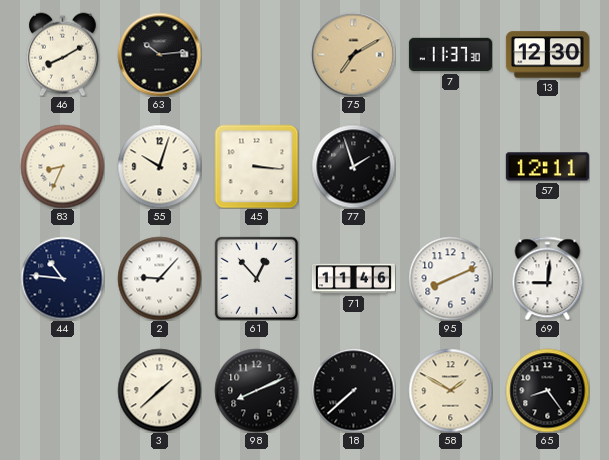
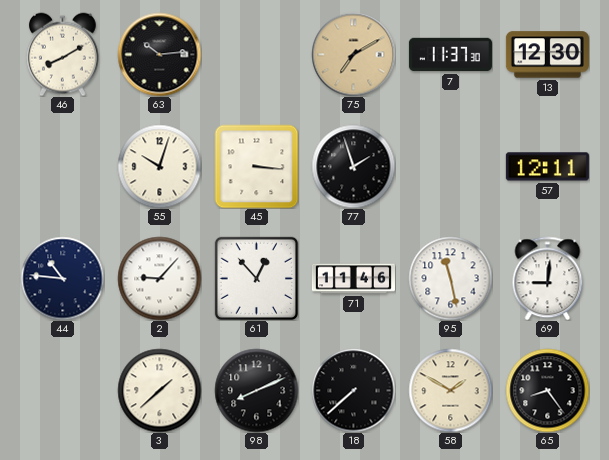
83: 8:34 -> none (62, 166)
95: 8:11 -> 11:28 (450, 278)
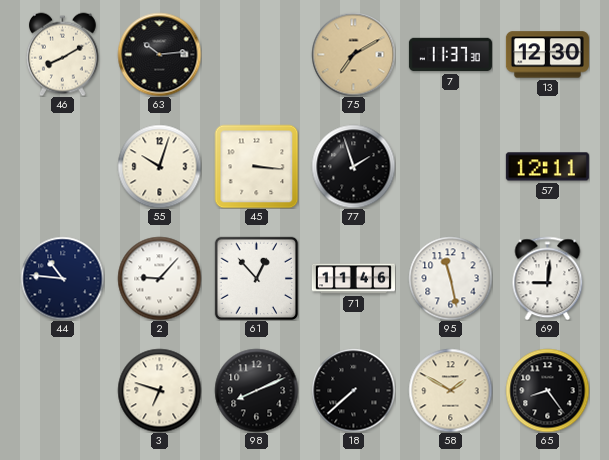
3: 1:38 -> 6:48 (159, 390)
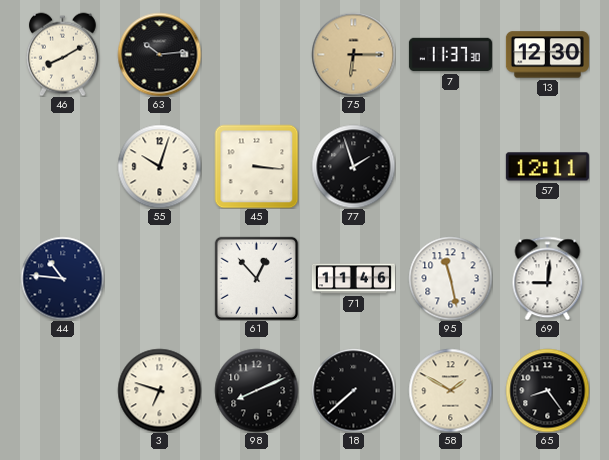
75: 7:10 -> 6:15 (353, 54)
2: 9:07 -> none (159, 278)
